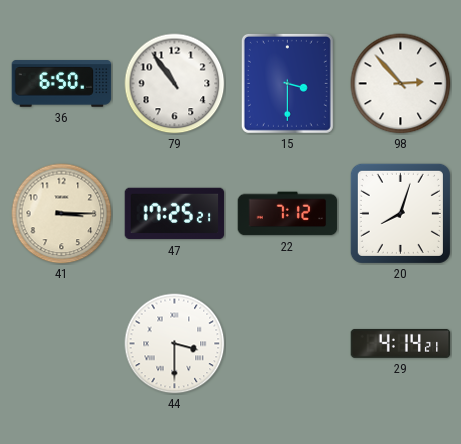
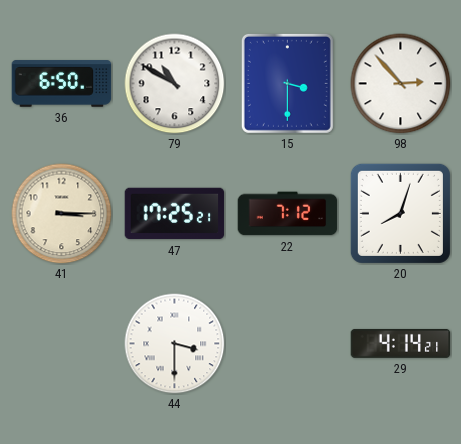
79: 10:54 -> 10:50 (175, 84)
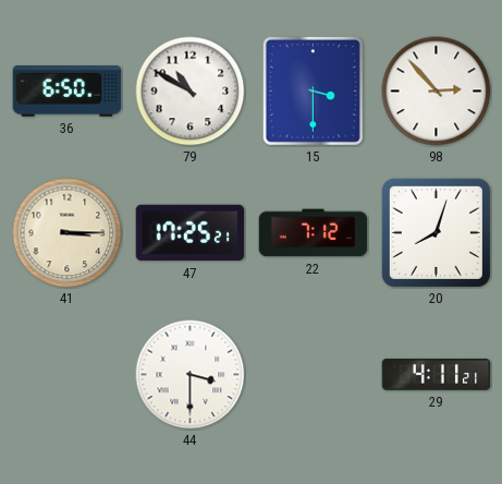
29: 4:14 -> 4:11 (437, 374)
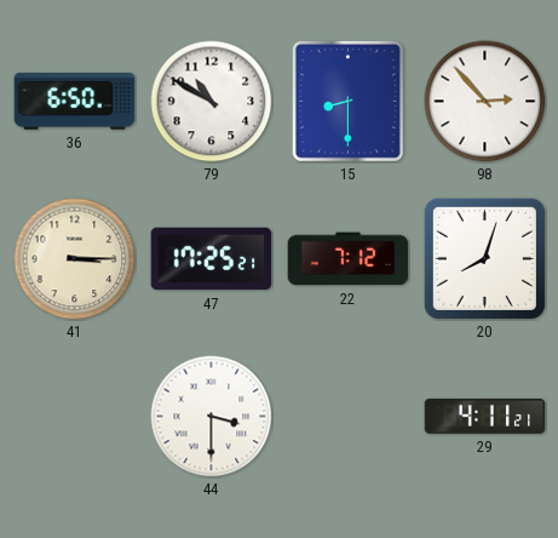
15: 3:30 -> 8:30 (347, 101)
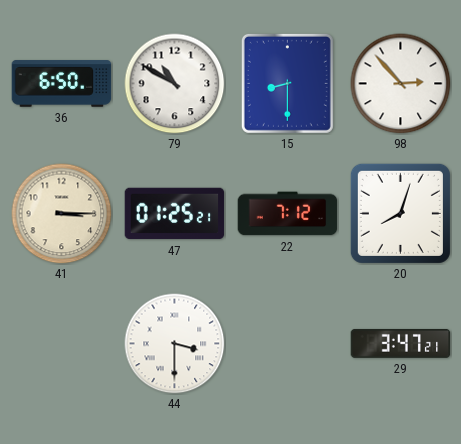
47: 17:25 -> 01:25 (175, 214)
29: 4:11 -> 3:47 (401, 343)
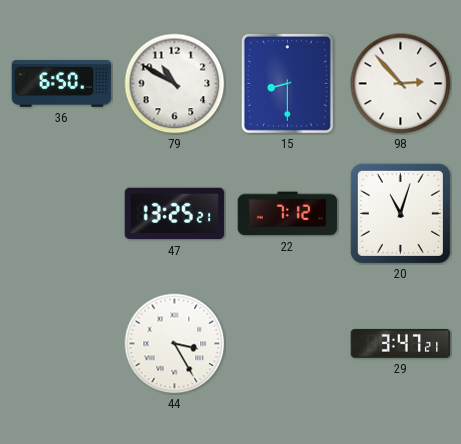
41: 3:15 -> none (62, 214)
47: 01:25 -> 13:25 (175, 214)
20: 8:03 -> 11:03 (400, 213)
44: 3:30 -> 3:25 (175, 344)
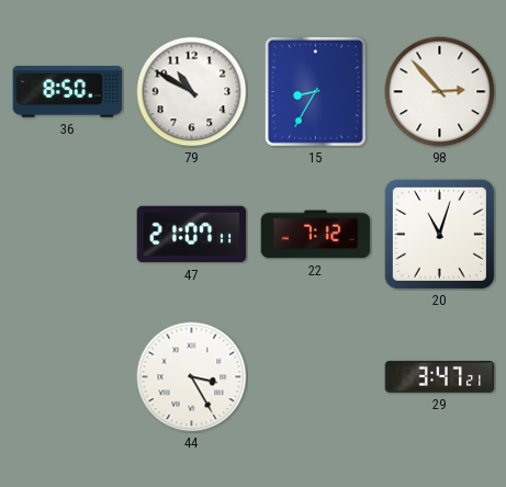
36: 6:50 -> 8:50 (68, 92)
15: 8:30 -> 8:35 (315, 91)
47: 13:25 -> 21:07 (192, 235)
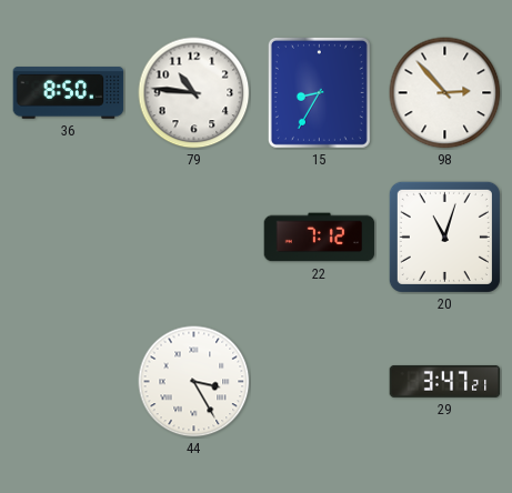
79: 10:50 -> 10:46 (194, 93)
47: 21:07 -> none (192, 235)
